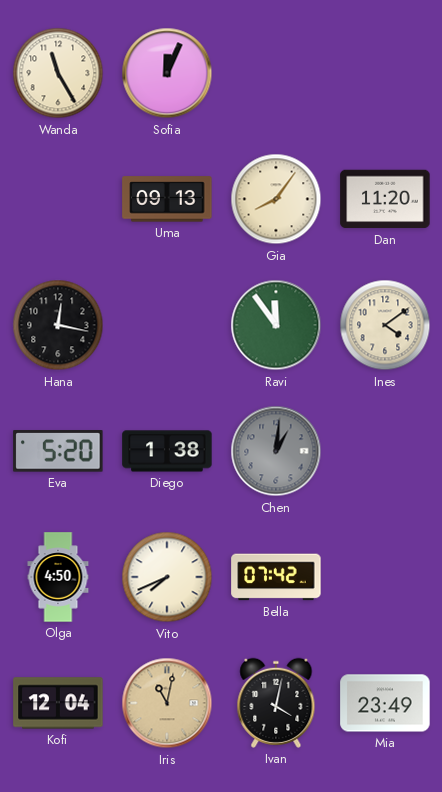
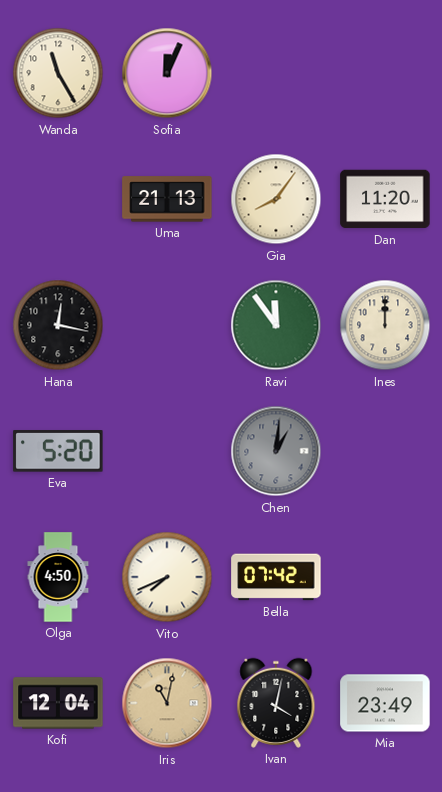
Uma: 09:13 -> 21:13 (167, 199)
Ines: 4:09 -> 12:00 (385, 325)
Diego: 1:38 -> none (167, 451)
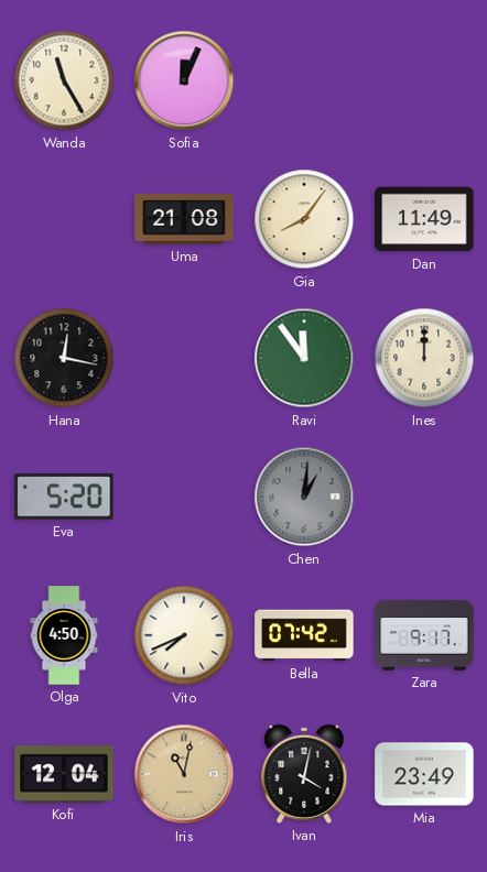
Uma: 21:13 -> 21:08 (184, 219)
Dan: 11:20 -> 11:49 (424, 219)
Zara: none -> 9:17 (424, 635)
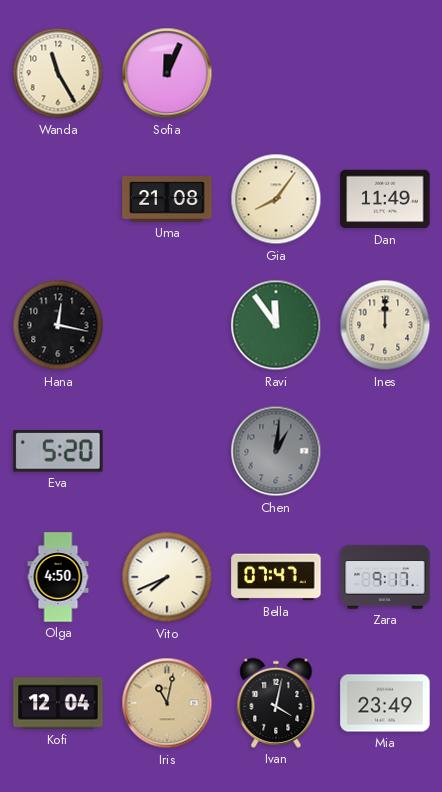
Bella: 07:42 -> 07:47 (276, 577)
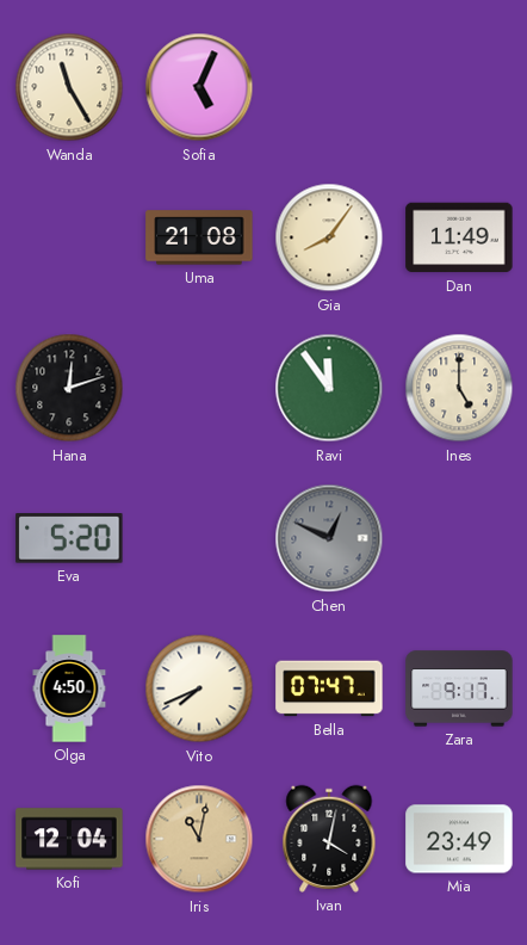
Sofia: 12:04 -> 5:04 (199, 87)
Hana: 12:17 -> 12:12 (69, 388)
Ines: 12:00 -> 5:00 (459, 388)
Chen: 1:01 -> 12:49 (329, 538)
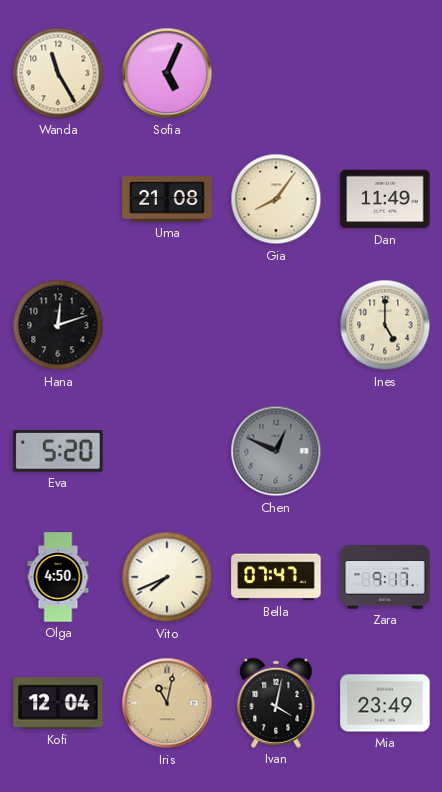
Ravi: 11:54 -> none (329, 388)
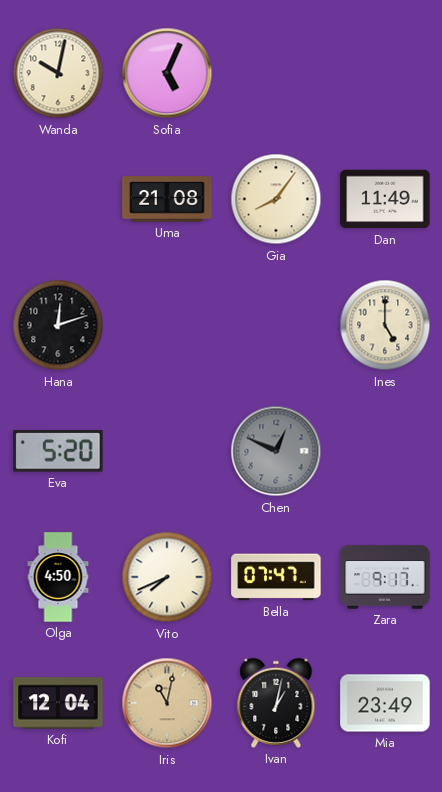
Wanda: 11:25 -> 10:02 (58, 73)
Ivan: 4:02 -> 1:02 (276, 703)
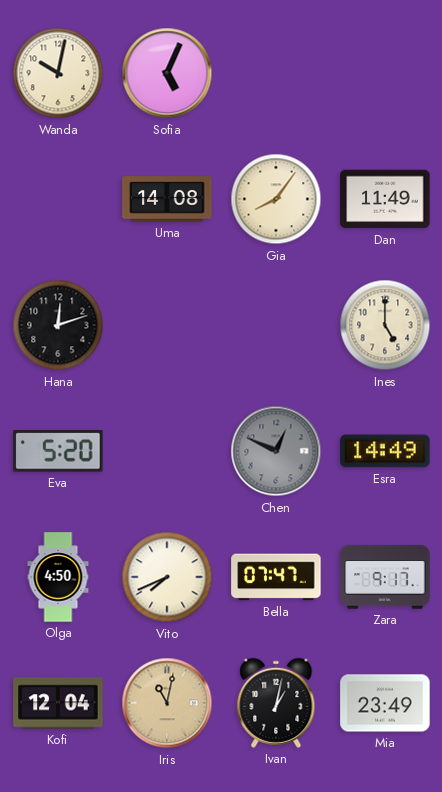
Uma: 21:08 -> 14:08 (167, 199)
Esra: none -> 14:49 (385, 451)
